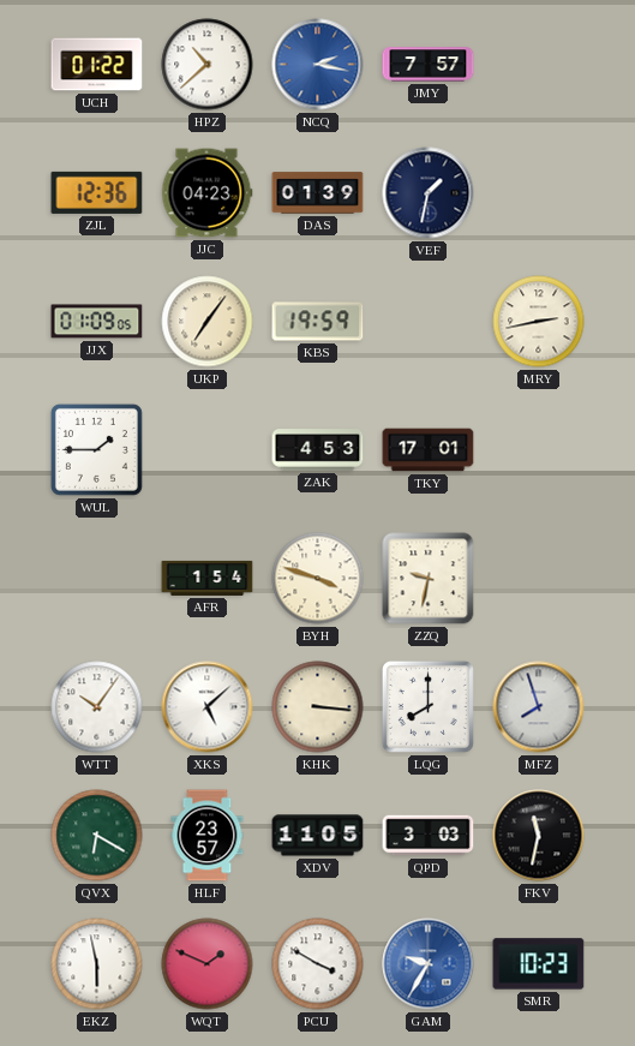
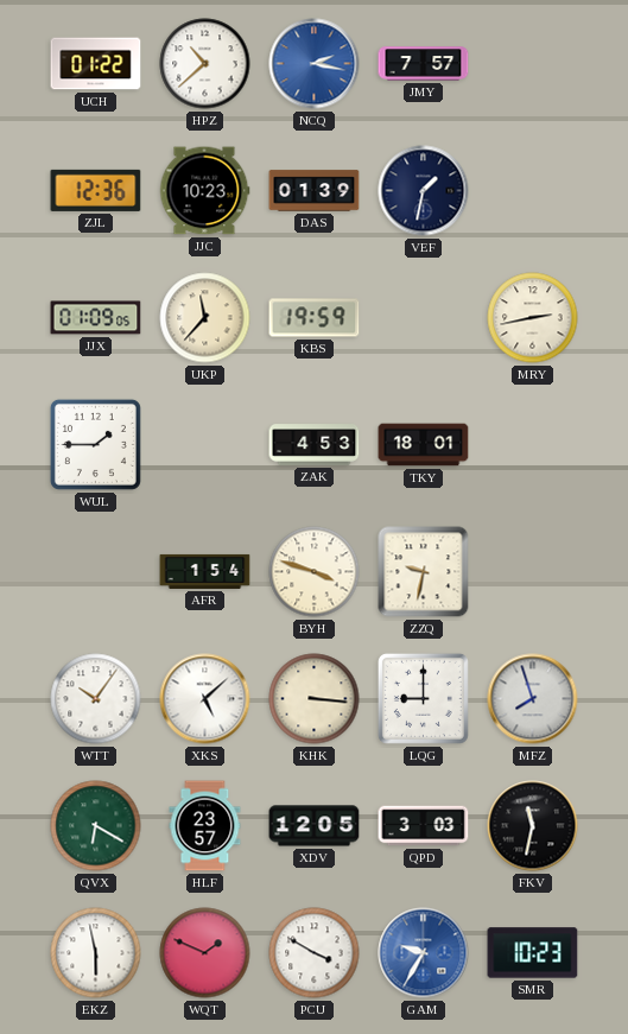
JJC: 04:23 -> 10:23 (204, 191)
UKP: 7:06 -> 11:37 (205, 318)
TKY: 17:01 -> 18:01 (424, 445)
LQG: 8:00 -> 9:00 (423, 698)
XDV: 11:05 -> 12:05 (315, 826)
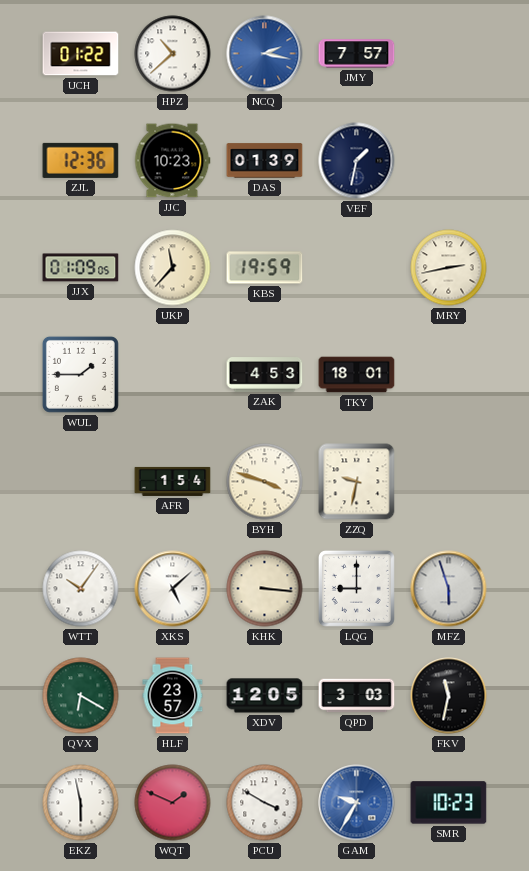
MFZ: 7:57 -> 5:57 (449, 589)
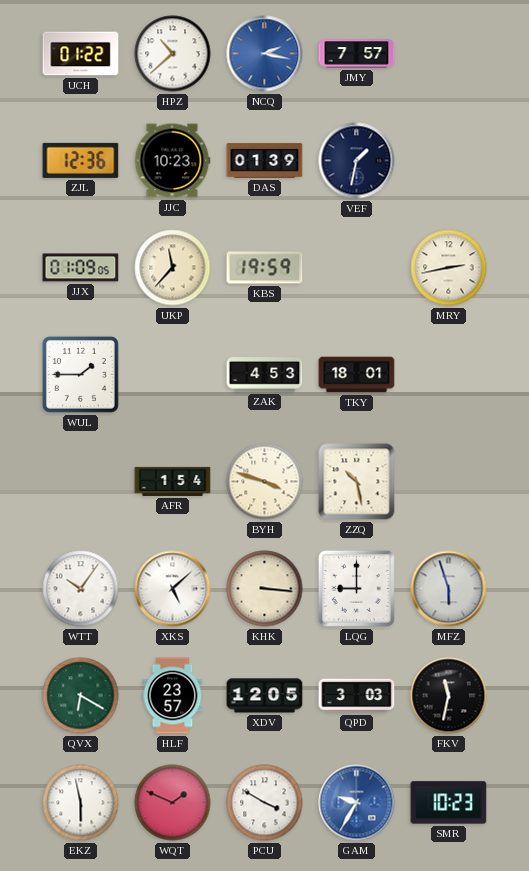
ZZQ: 9:32 -> 10:28 (357, 482)
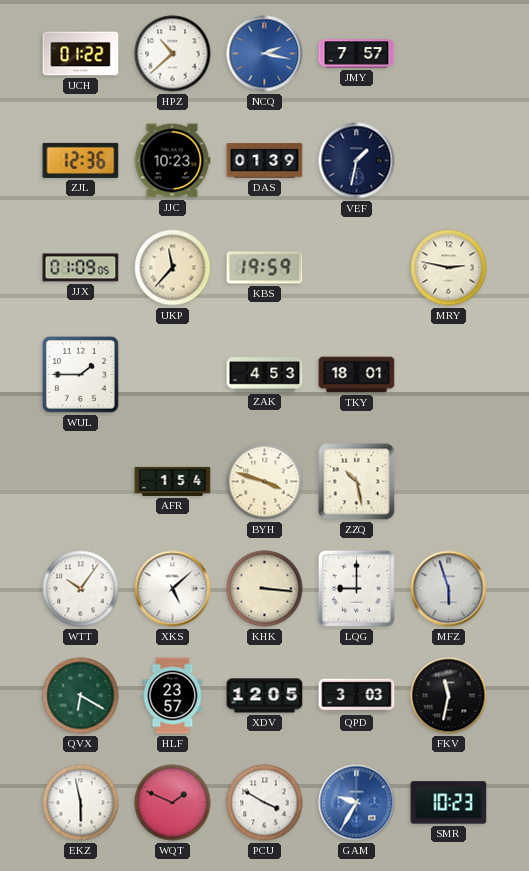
MRY: 2:43 -> 2:47 (449, 268)
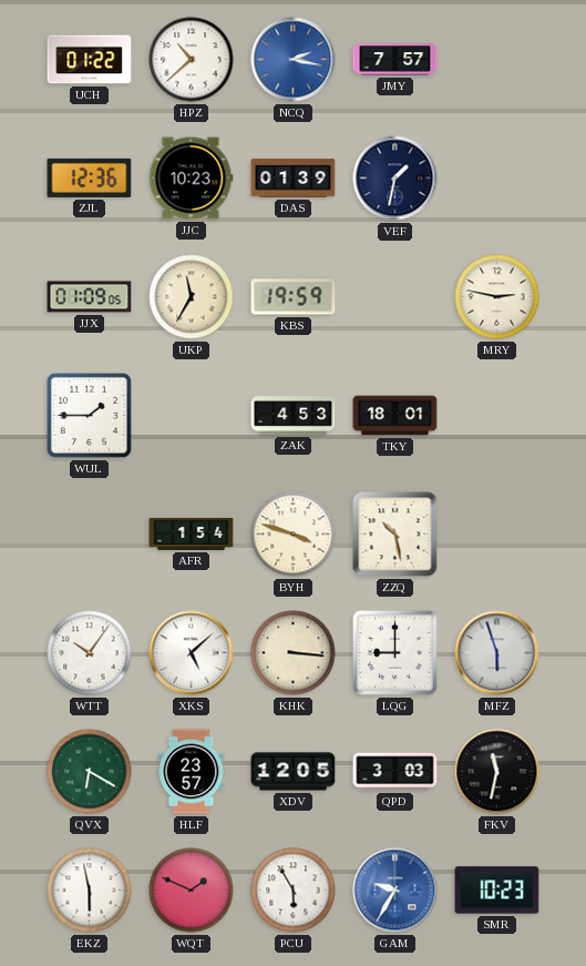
UKP: 11:37 -> 11:35 (192, 297)
PCU: 3:50 -> 5:55 (294, 891)
